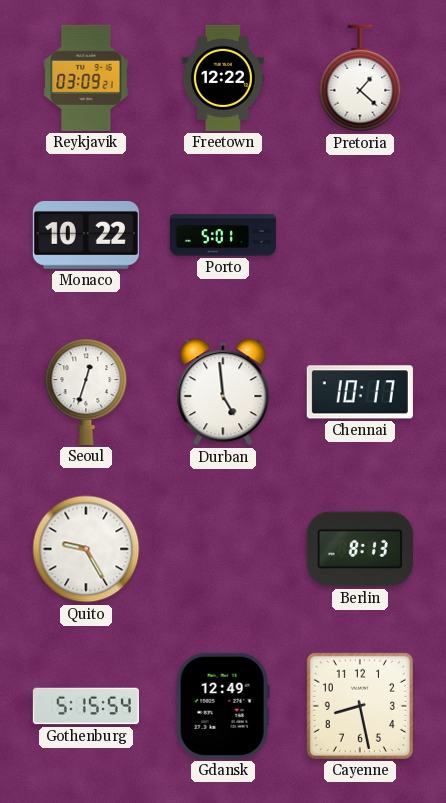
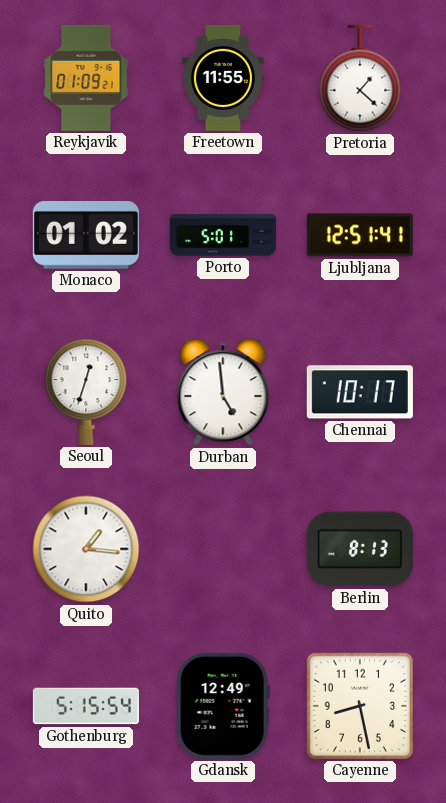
Reykjavik: 03:09 -> 01:09 (86, 78)
Freetown: 12:22 -> 11:55 (223, 78)
Monaco: 10:22 -> 01:02 (86, 236)
Ljubljana: none -> 12:51 (360, 235)
Quito: 9:25 -> 1:16 (86, 549)
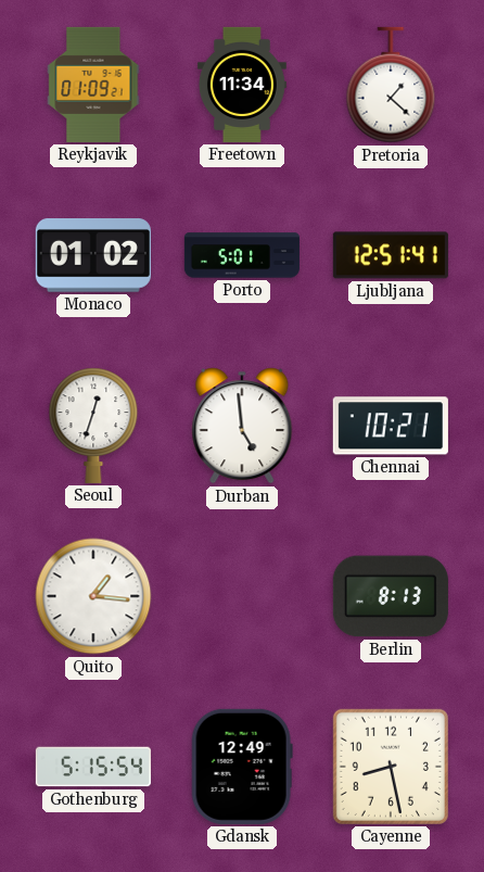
Freetown: 11:55 -> 11:34 (242, 85)
Chennai: 10:17 -> 10:21 (391, 426)
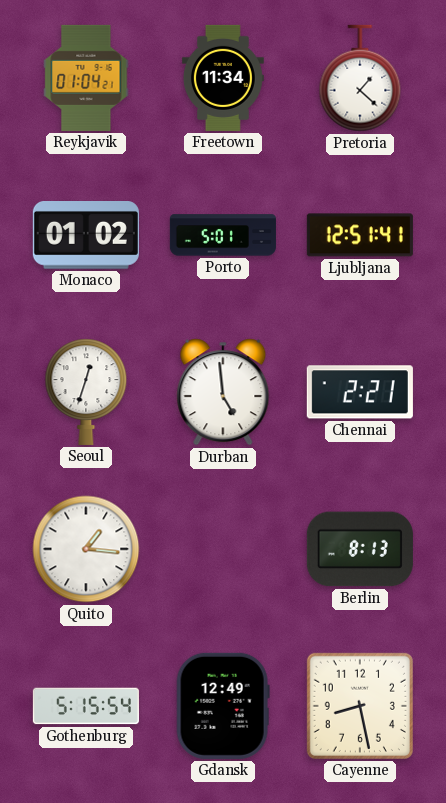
Reykjavik: 01:09 -> 01:04 (86, 78)
Chennai: 10:21 -> 2:21 (360, 392)
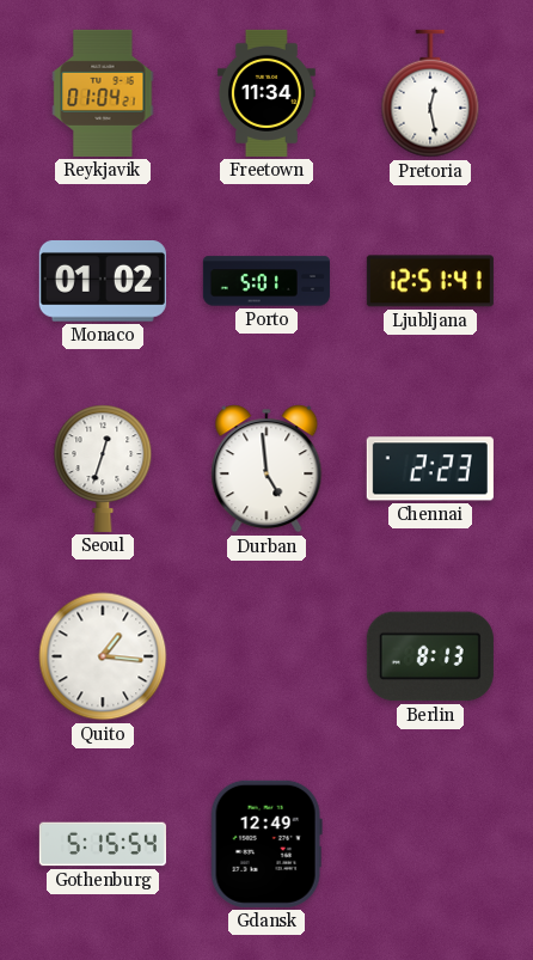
Pretoria: 1:22 -> 12:28 (430, 93)
Chennai: 2:21 -> 2:23 (430, 469)
Cayenne: 8:28 -> none (360, 706)
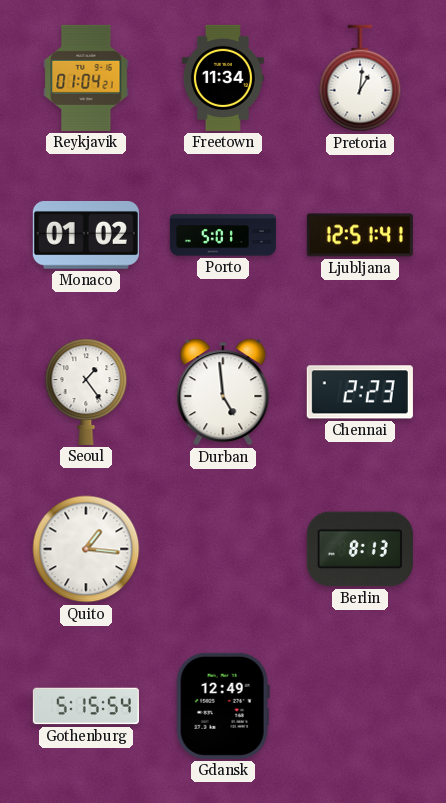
Pretoria: 12:28 -> 1:01 (360, 78)
Seoul: 12:33 -> 1:24 (86, 392)
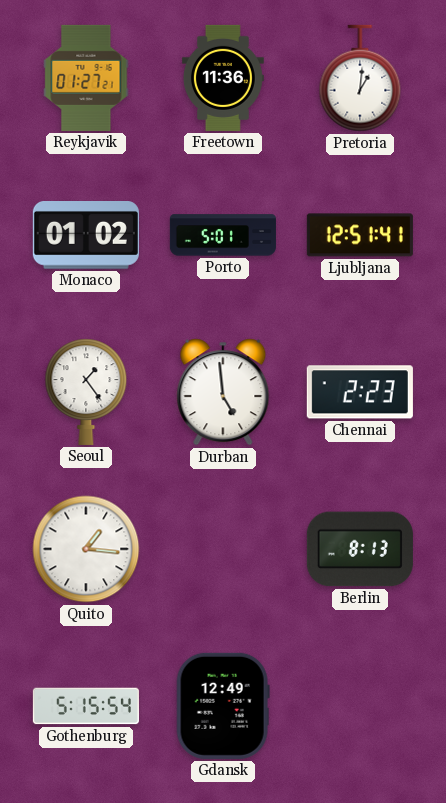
Reykjavik: 01:04 -> 01:27 (86, 78)
Freetown: 11:34 -> 11:36 (223, 78)
